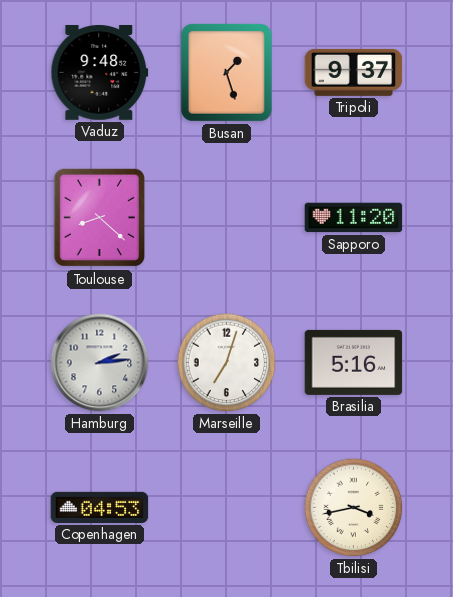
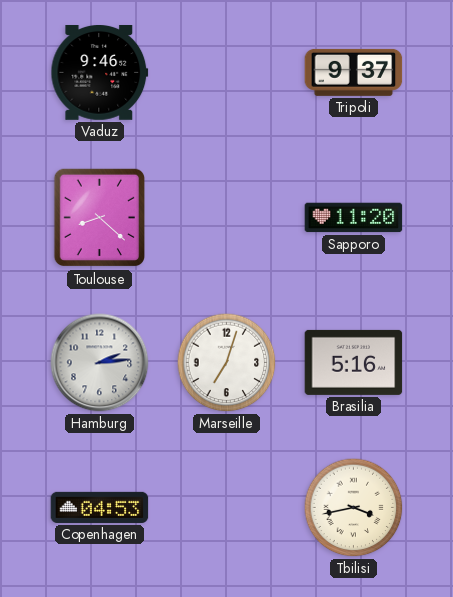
Vaduz: 9:48 -> 9:46 (100, 73)
Busan: 1:27 -> none (226, 73)
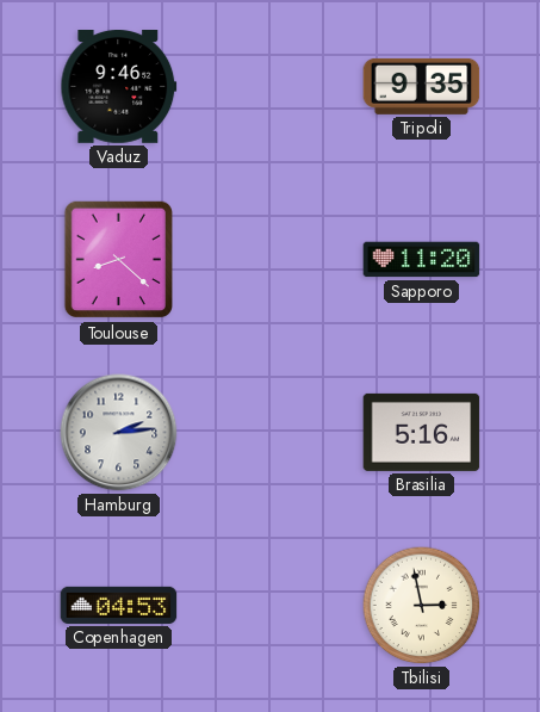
Tripoli: 9:37 -> 9:35 (422, 86)
Marseille: 7:03 -> none (227, 363)
Tbilisi: 3:43 -> 2:58 (422, 606)
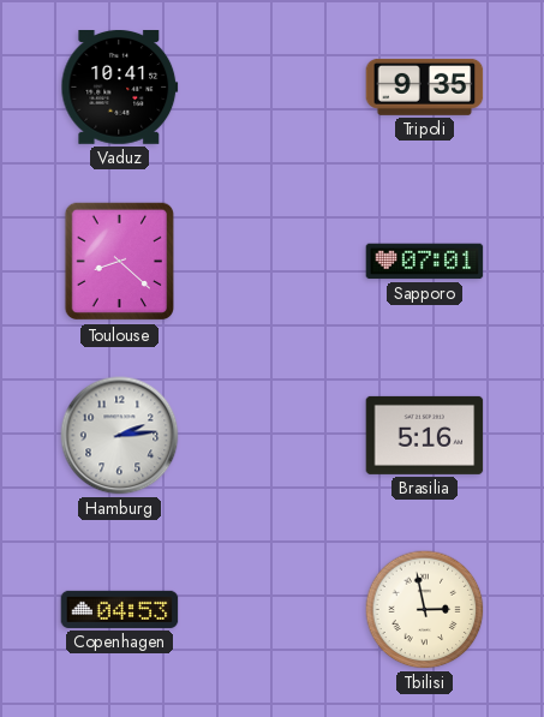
Vaduz: 9:46 -> 10:41 (120, 88)
Sapporo: 11:20 -> 07:01 (425, 262)
